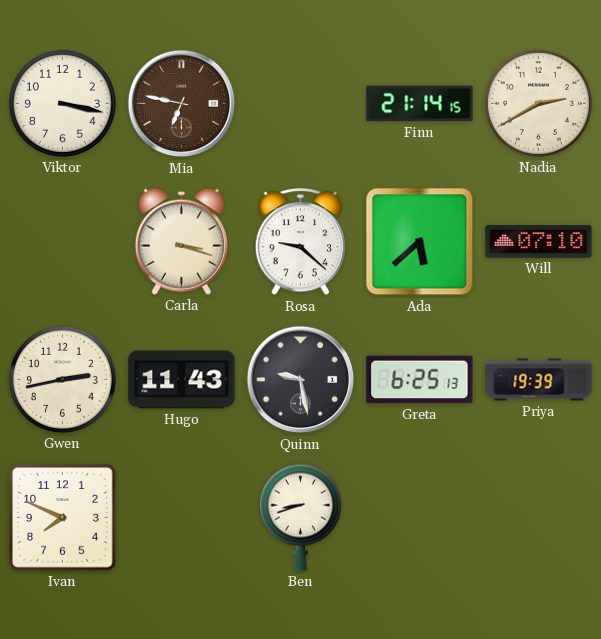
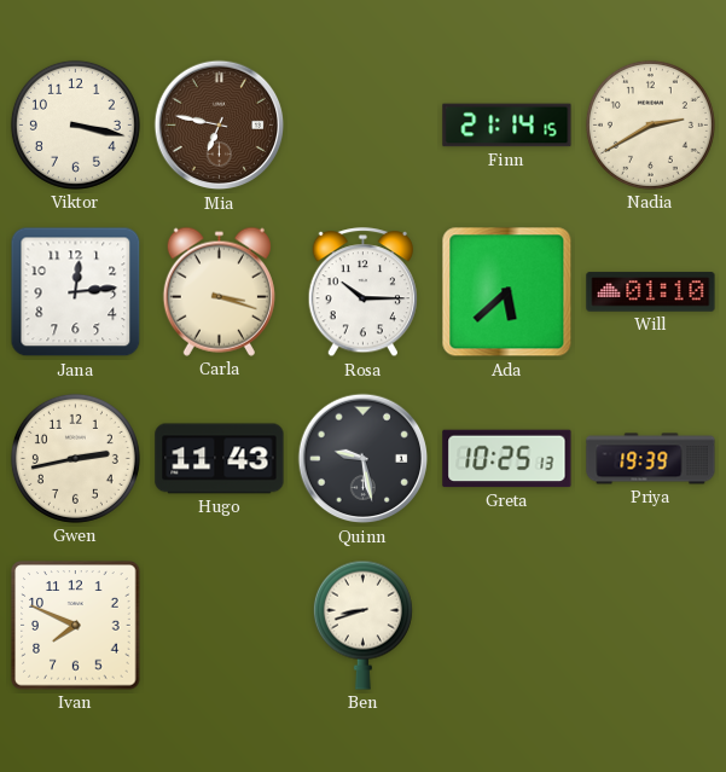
Jana: none -> 12:14 (76, 292)
Rosa: 9:22 -> 10:15 (362, 292)
Will: 07:10 -> 01:10 (651, 292)
Greta: 6:25 -> 10:25 (507, 459)
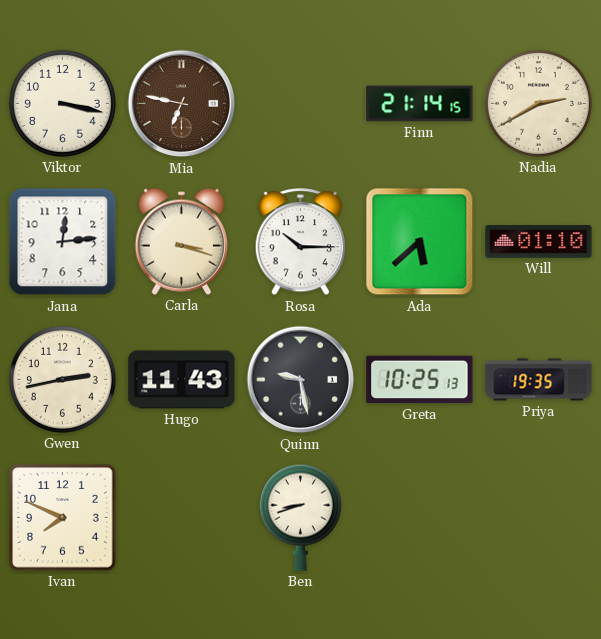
Priya: 19:39 -> 19:35 (539, 380)
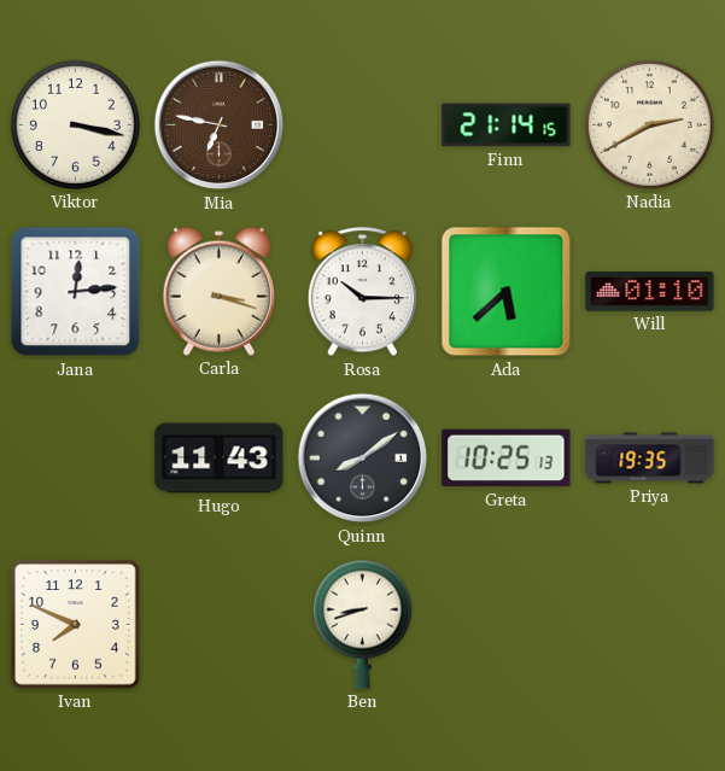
Gwen: 2:43 -> none (62, 379)
Quinn: 9:28 -> 8:09 (363, 458)
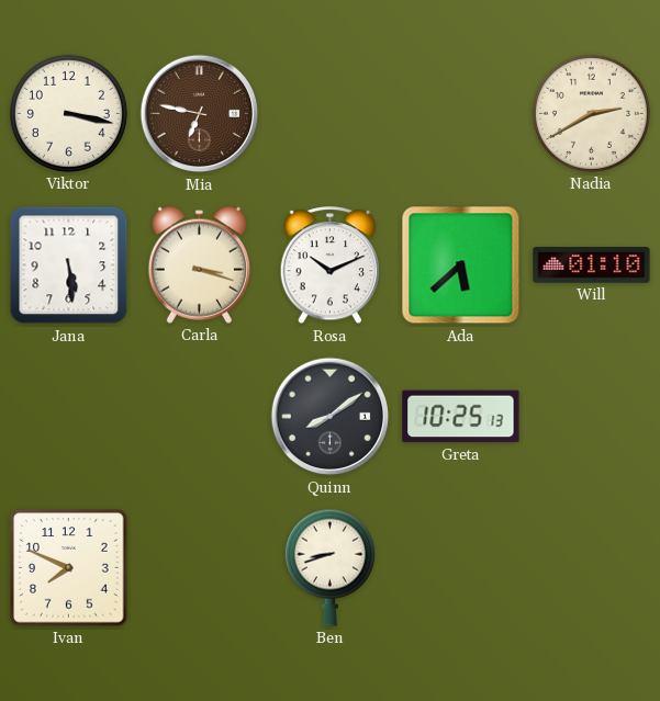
Finn: 21:14 -> none (507, 125)
Jana: 12:14 -> 5:29 (69, 265)
Rosa: 10:15 -> 10:11 (329, 265)
Hugo: 11:43 -> none (220, 458)
Priya: 19:35 -> none (650, 458)
